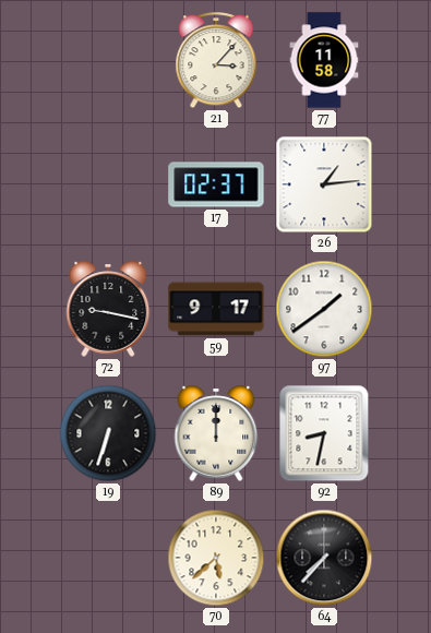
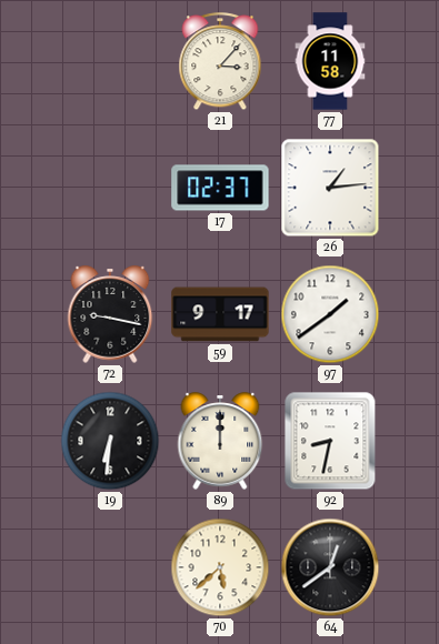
19: 6:33 -> 6:31 (110, 441)
64: 7:37 -> 12:39 (330, 567)
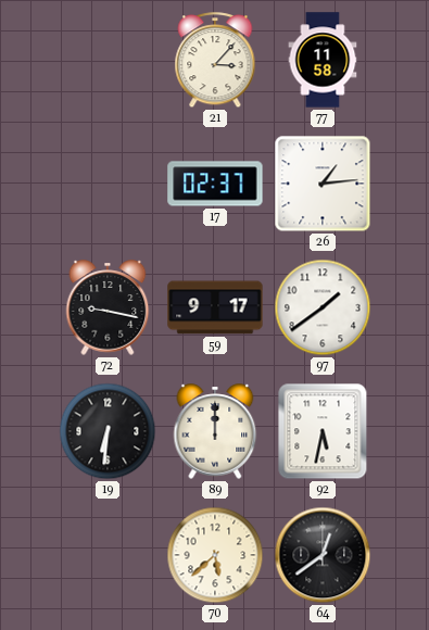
92: 8:32 -> 5:32 (323, 431)
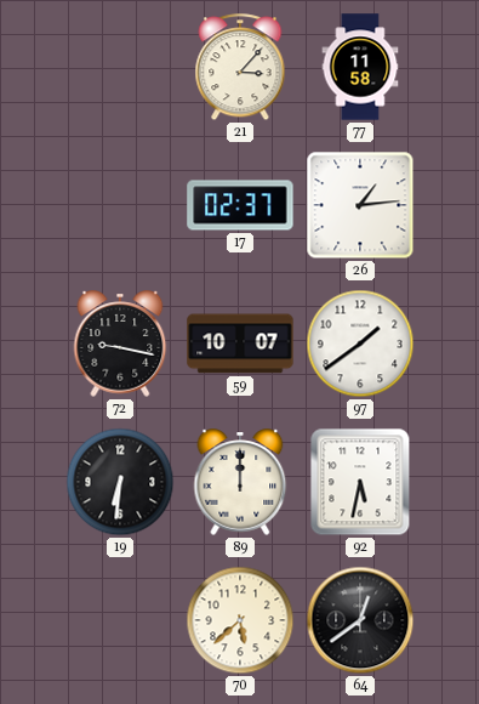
59: 9:17 -> 10:07 (240, 344)
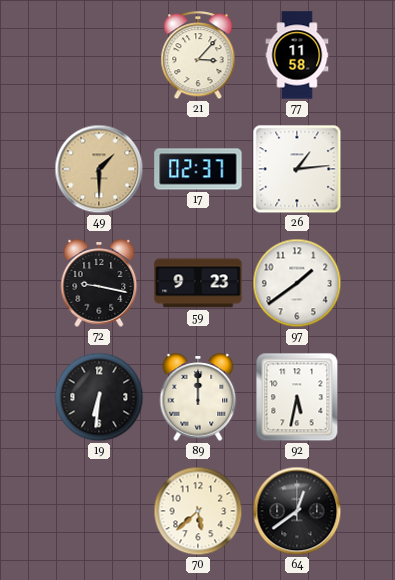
49: none -> 1:30 (99, 169)
59: 10:07 -> 9:23 (198, 283)
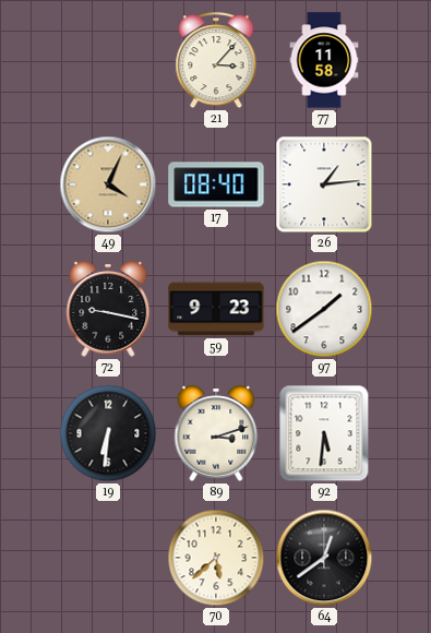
49: 1:30 -> 4:04 (108, 184)
17: 02:37 -> 08:40 (216, 184)
89: 12:00 -> 3:12 (216, 433)
92: 5:32 -> 5:31 (324, 433)
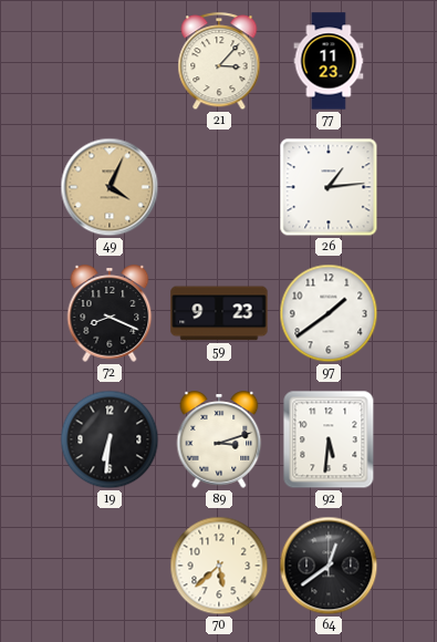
77: 11:58 -> 11:23 (329, 61)
17: 08:40 -> none (216, 184)
72: 9:17 -> 8:19 (110, 313)
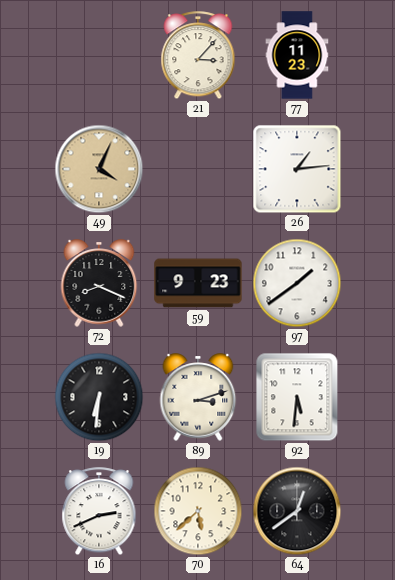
16: none -> 2:41 (99, 512)
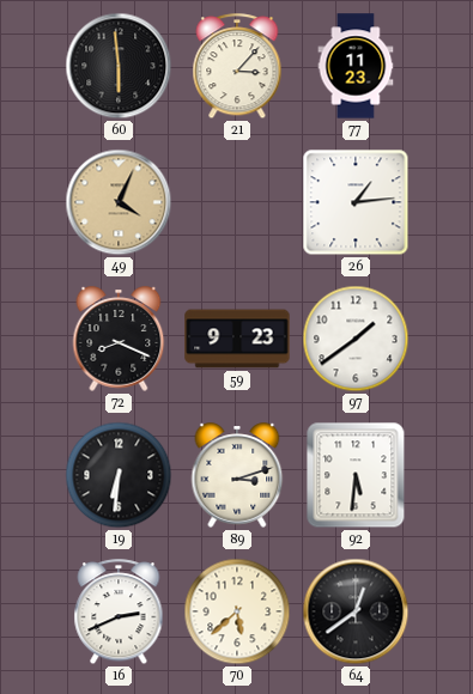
60: none -> 5:59 (119, 66)
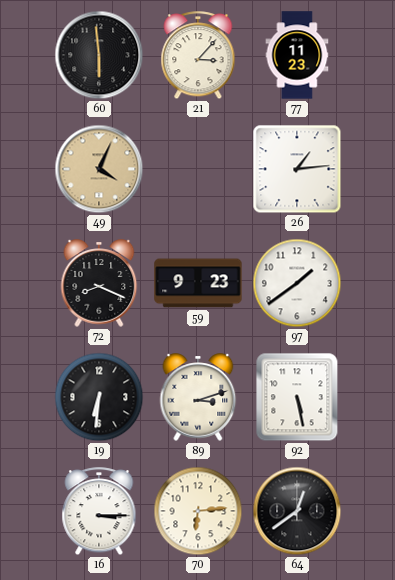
92: 5:31 -> 5:28 (297, 397)
16: 2:41 -> 3:15 (99, 512)
70: 5:38 -> 6:14 (198, 511)
